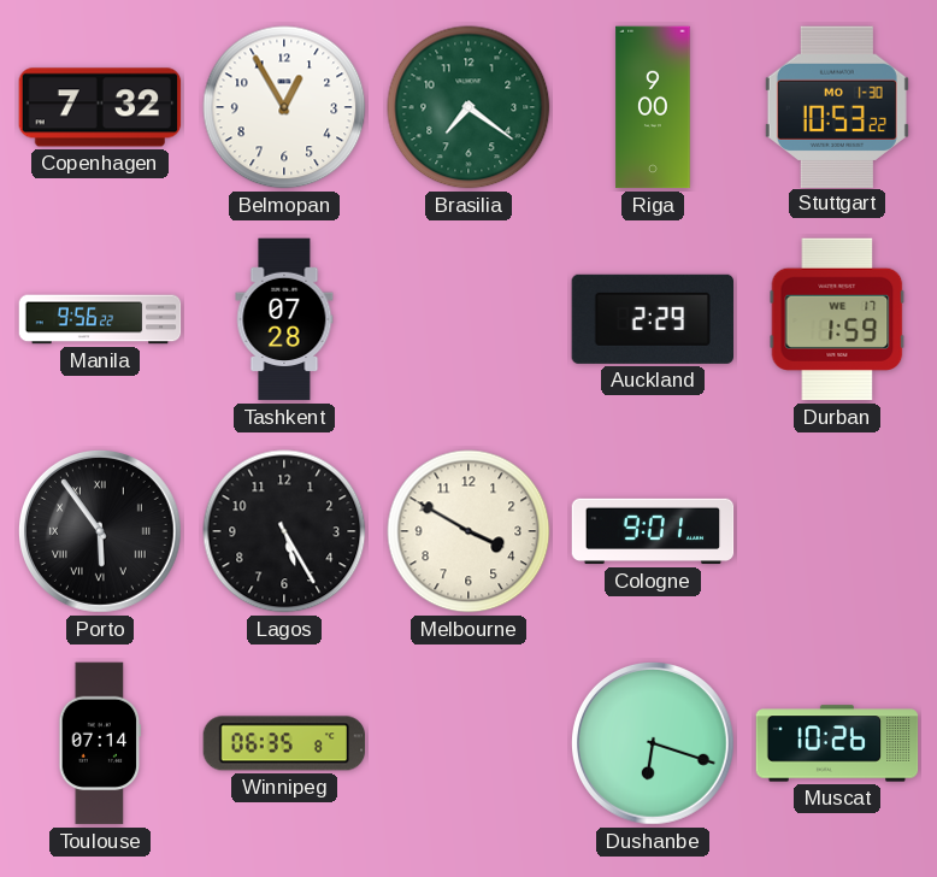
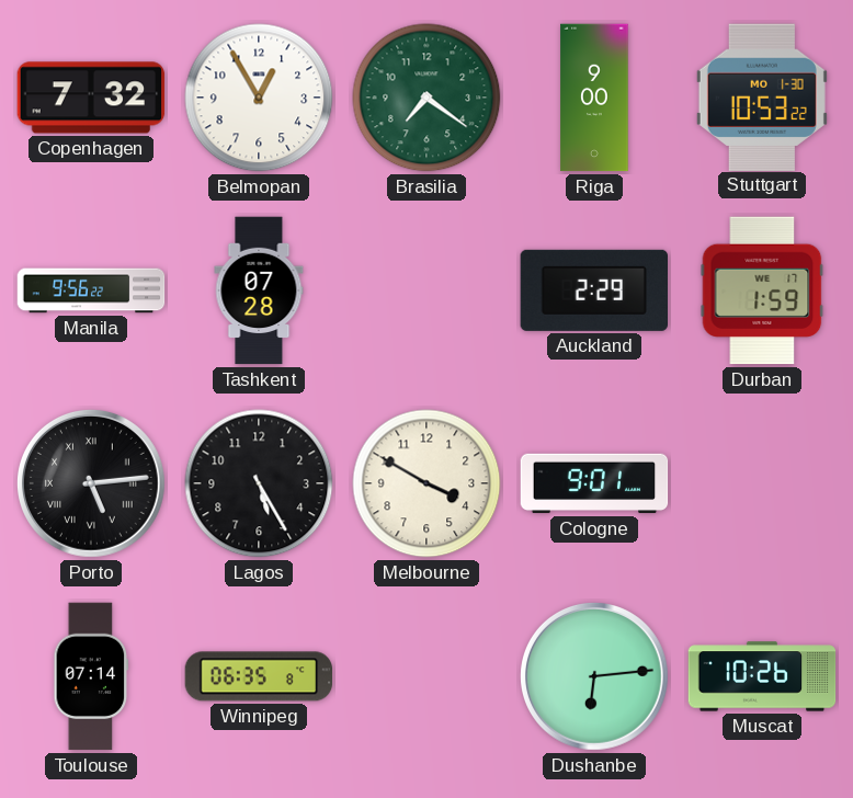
Porto: 5:54 -> 5:14 (91, 483)
Dushanbe: 6:18 -> 6:14 (594, 676)
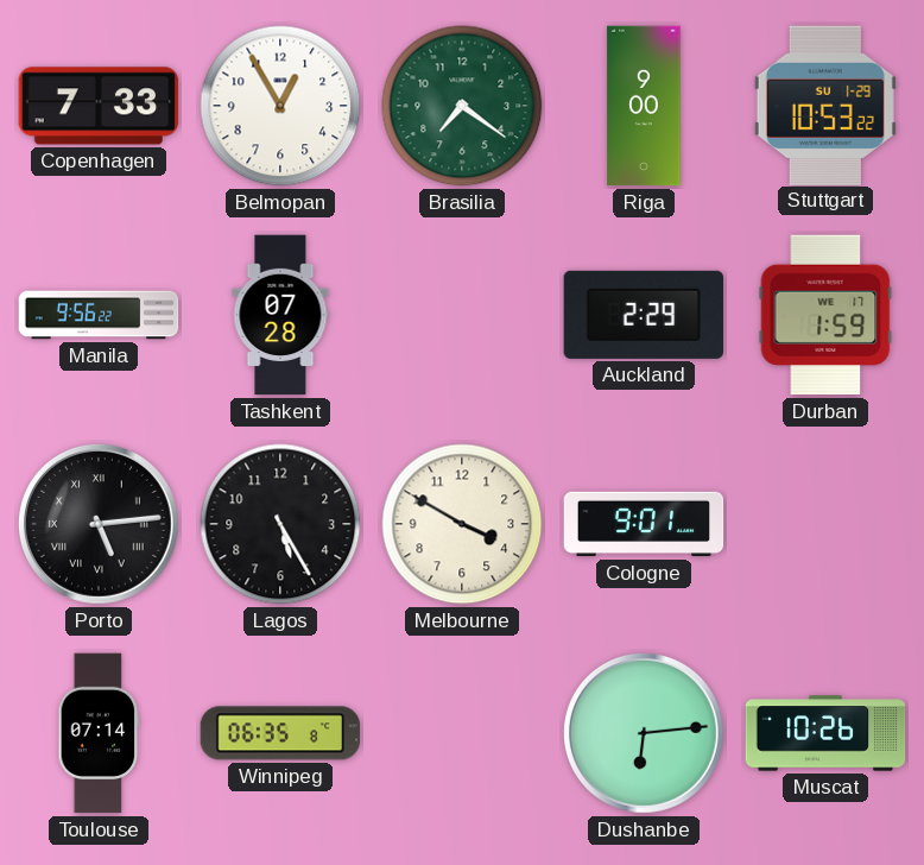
Copenhagen: 7:32 -> 7:33 (99, 106)
Stuttgart date: MO 1-30 -> SU 1-29 (825, 105)
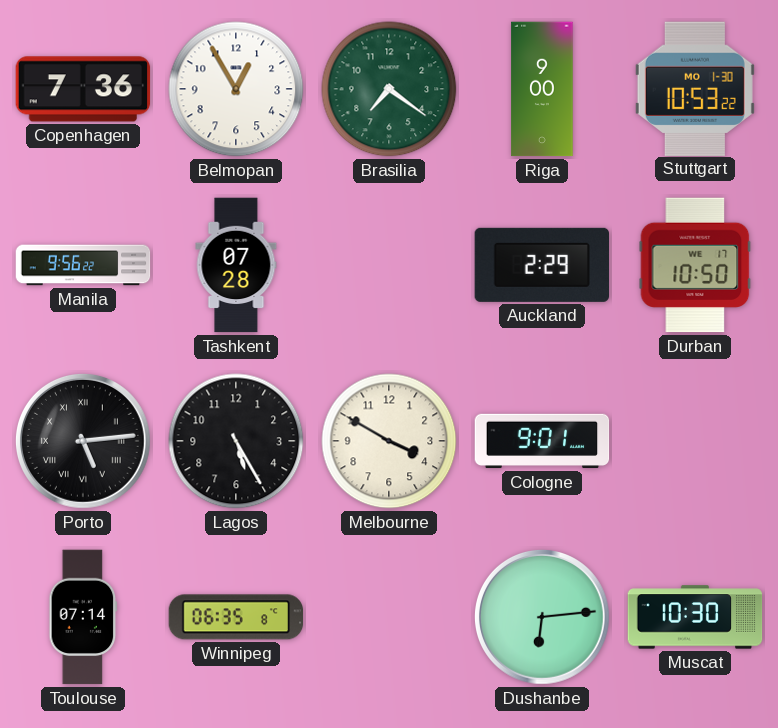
Copenhagen: 7:33 -> 7:36 (83, 89)
Stuttgart date: SU 1-29 -> MO 1-30 (695, 88)
Durban: 1:59 -> 10:50 (695, 265)
Muscat: 10:26 -> 10:30 (695, 617)
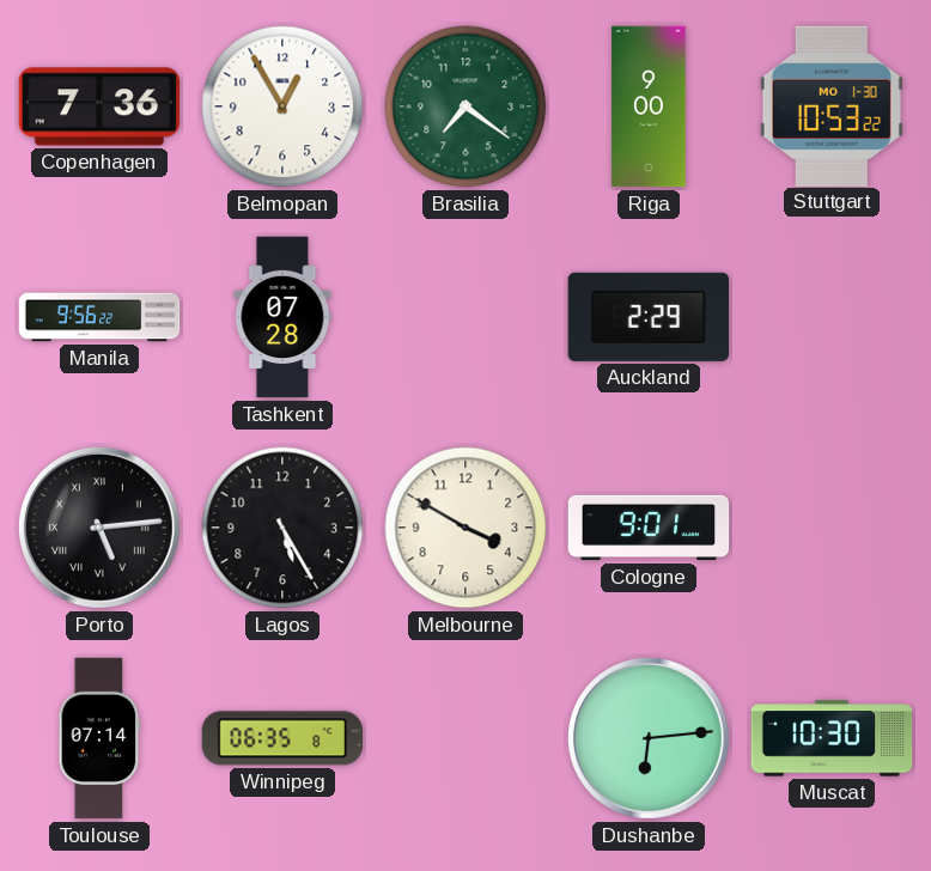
Durban: 10:50 -> none (695, 265)
